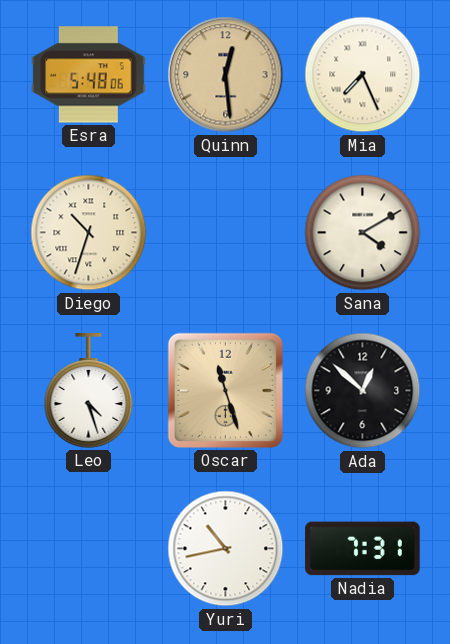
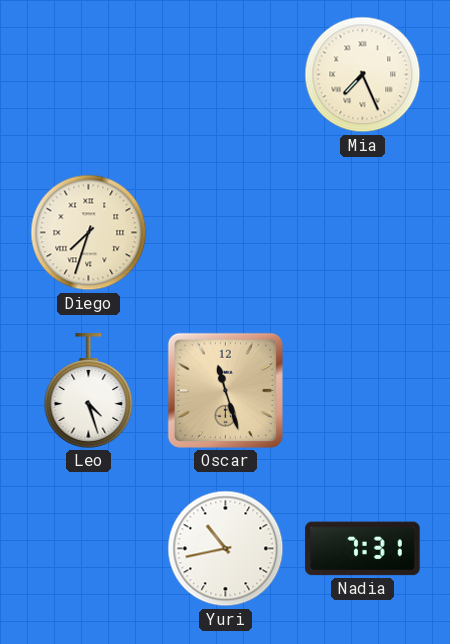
Esra: 5:48 -> none (89, 75)
Quinn: 12:29 -> none (226, 75)
Diego: 10:33 -> 7:33 (89, 233)
Sana: 4:10 -> none (363, 233)
Ada: 12:52 -> none (363, 391)
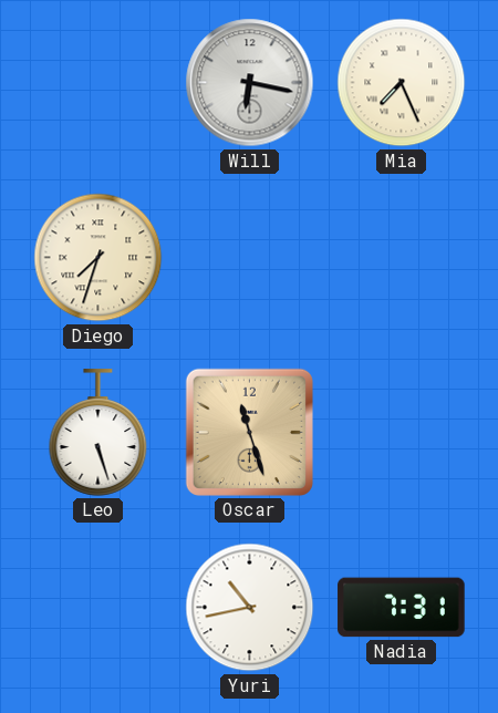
Will: none -> 6:17 (250, 83)
Leo: 4:27 -> 5:27 (98, 433)
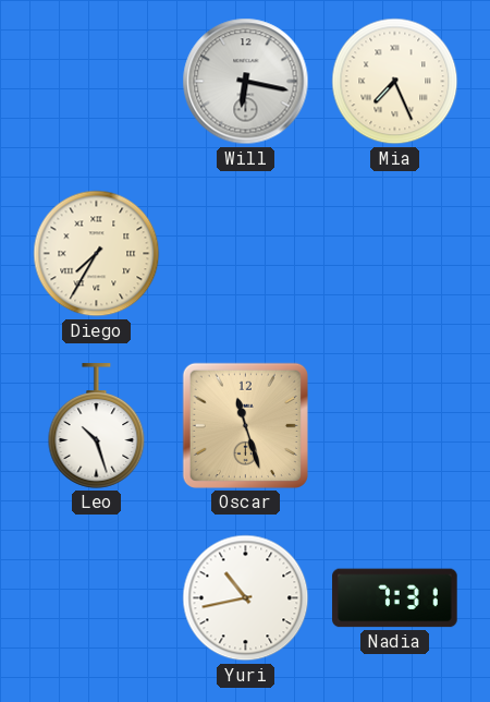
Diego: 7:33 -> 7:35 (97, 254)
Leo: 5:27 -> 10:27 (97, 426)
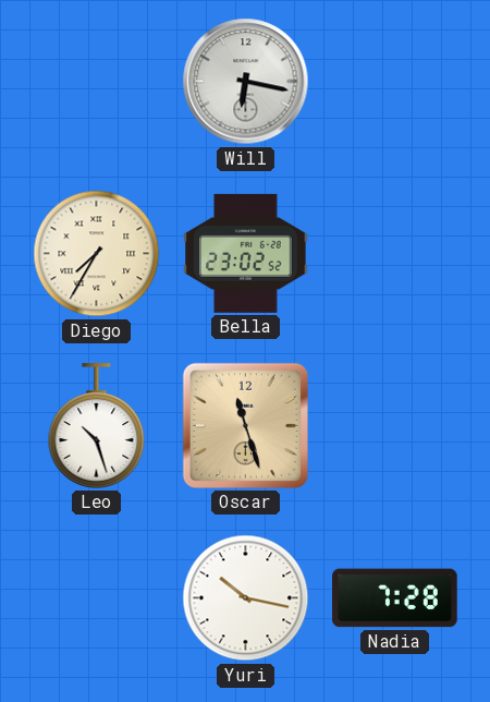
Mia: 7:26 -> none (395, 82)
Bella: none -> 23:02 (246, 253)
Yuri: 10:43 -> 10:17 (246, 598)
Nadia: 7:31 -> 7:28 (395, 598)
